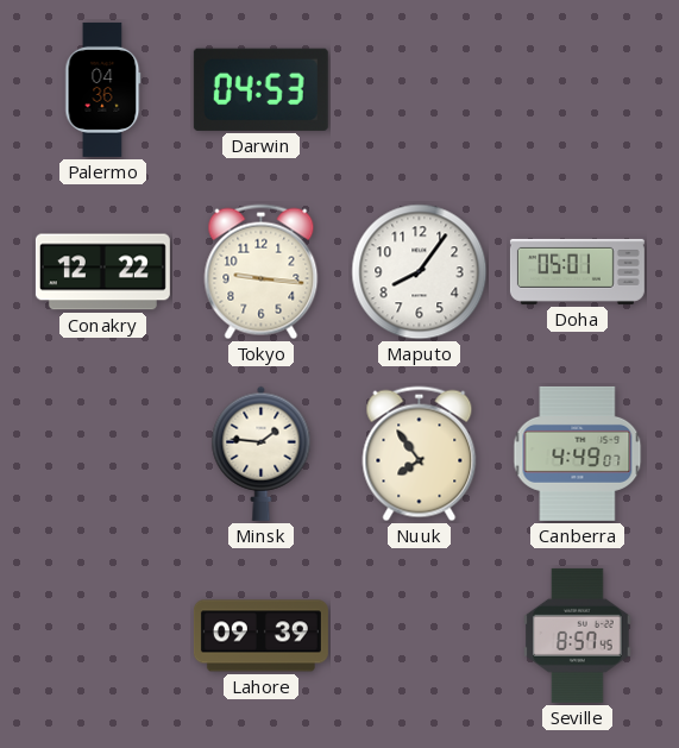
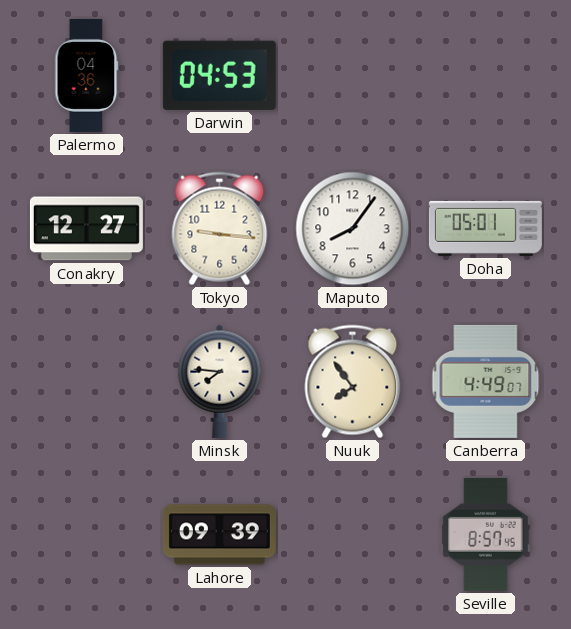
Conakry: 12:22 -> 12:27 (86, 229)
Minsk: 1:46 -> 7:46 (220, 381)
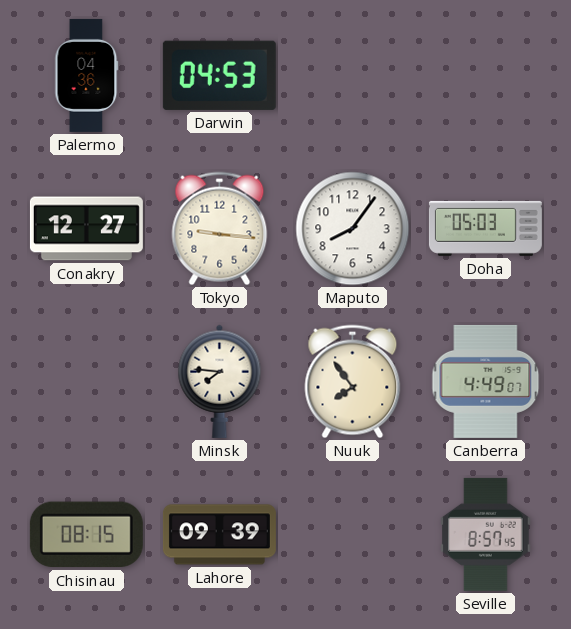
Doha: 05:01 -> 05:03 (485, 228)
Chisinau: none -> 08:15 (86, 535)
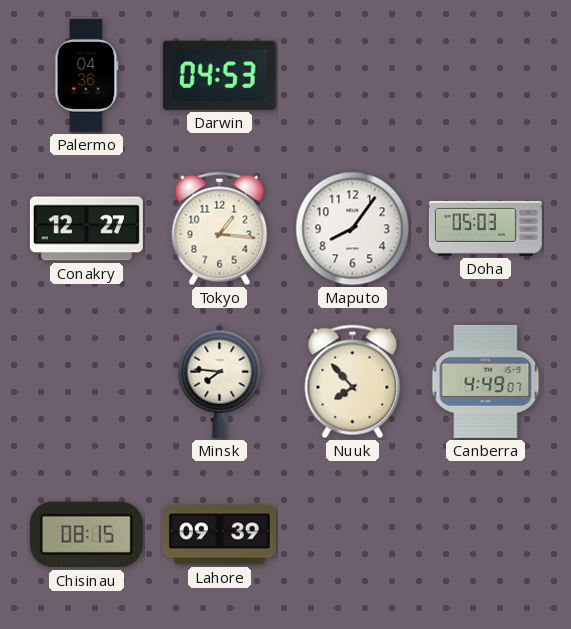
Tokyo: 9:16 -> 1:16 (220, 229)
Nuuk: 7:54 -> 7:53 (353, 382)
Seville: 8:57 -> none (486, 534)
